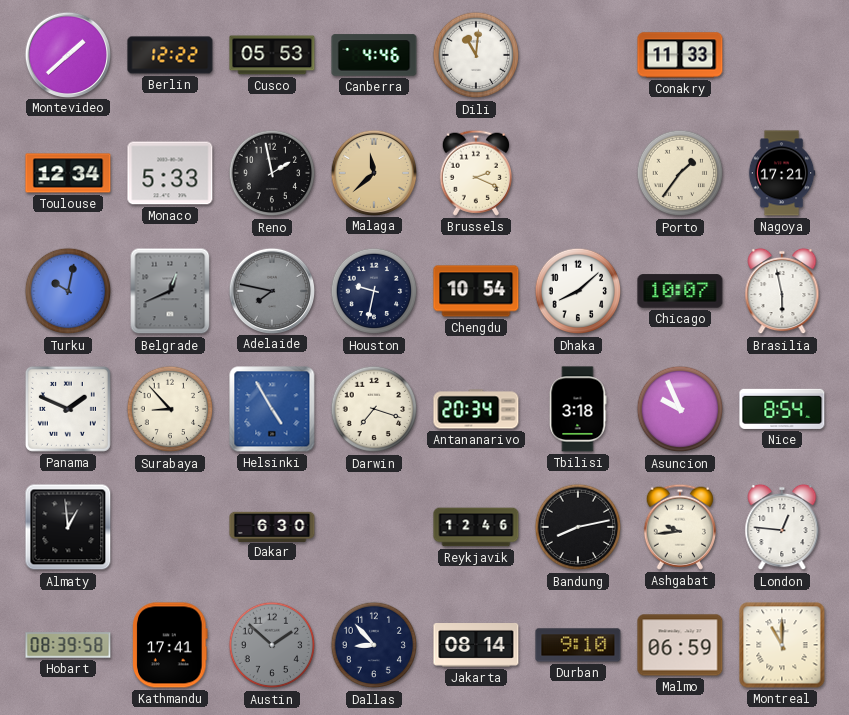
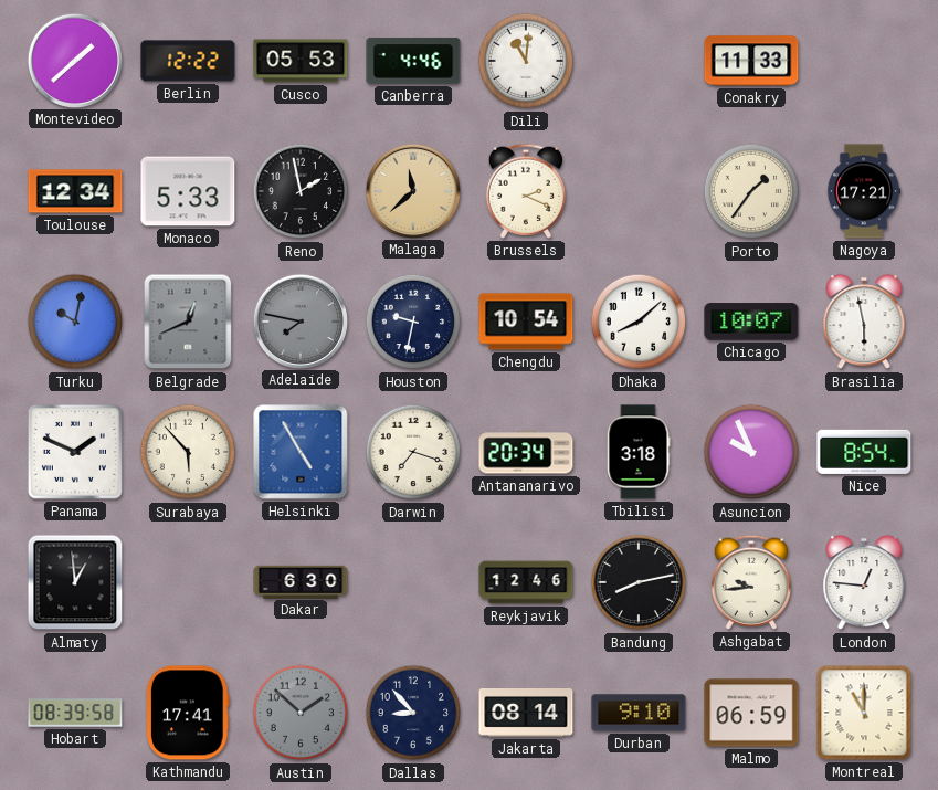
Surabaya: 8:53 -> 5:53 (188, 452)
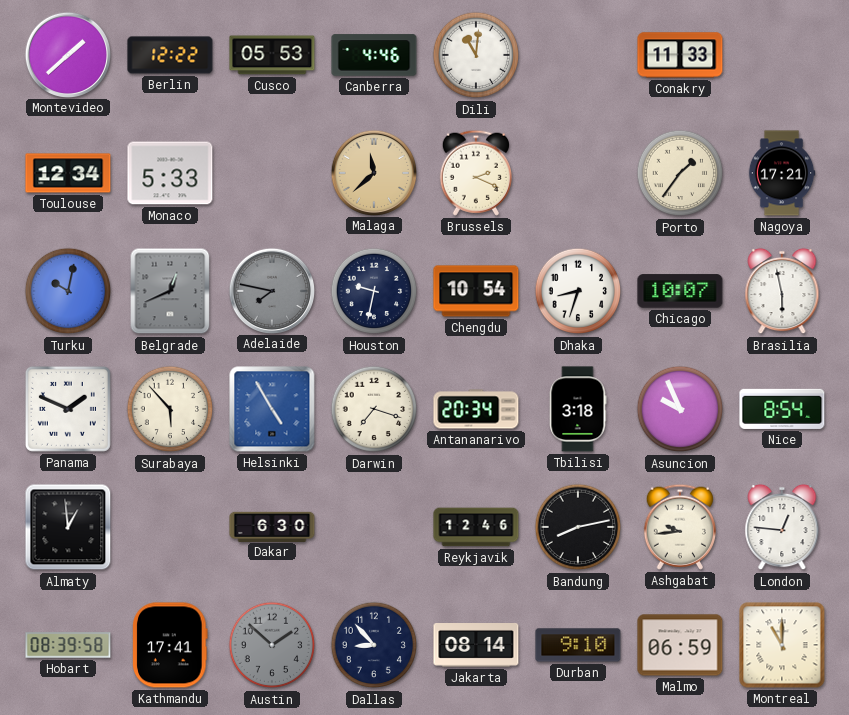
Reno: 1:58 -> none (301, 191)
Dhaka: 8:08 -> 8:33 (578, 291)
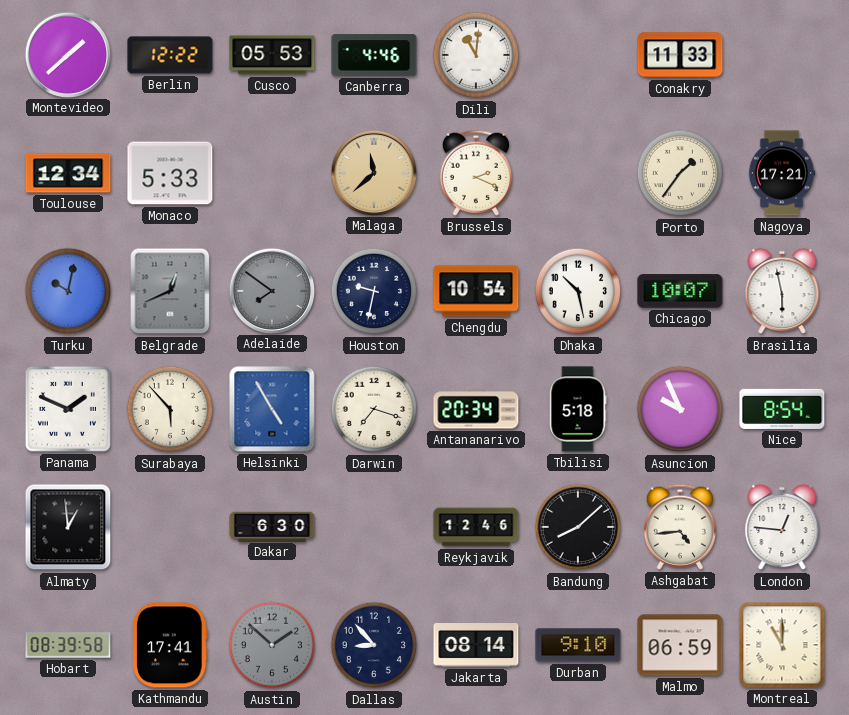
Adelaide: 7:47 -> 7:51 (271, 290)
Dhaka: 8:33 -> 10:28 (578, 291)
Tbilisi: 3:18 -> 5:18 (578, 409)
Bandung: 8:13 -> 8:08 (578, 527)
Ashgabat: 9:44 -> 4:44 (680, 527)
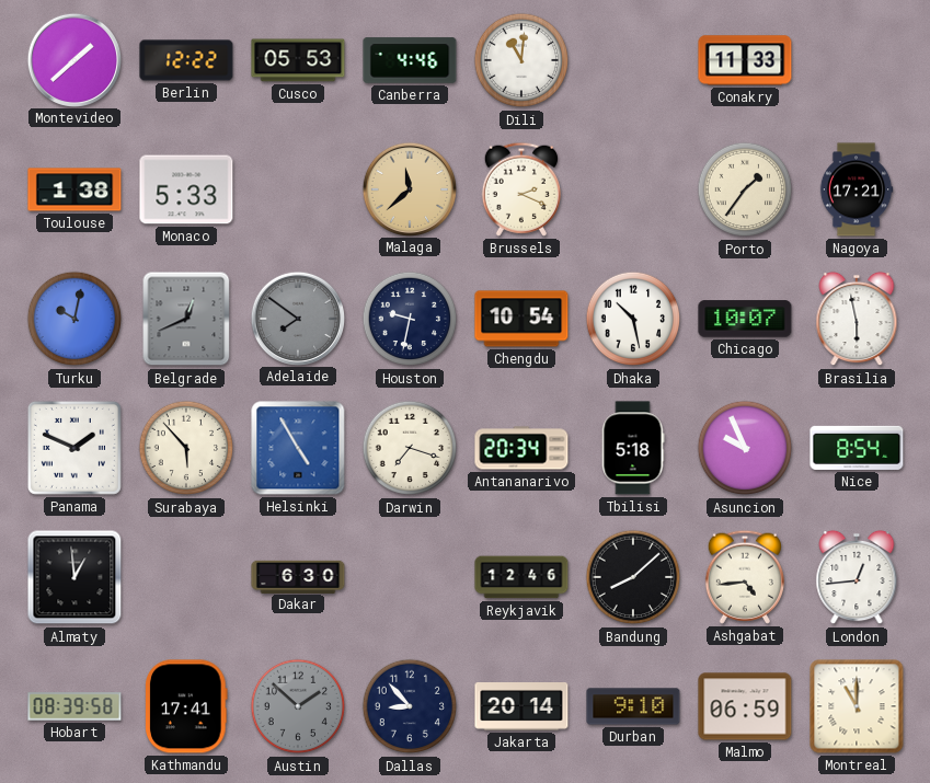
Toulouse: 12:34 -> 1:38 (74, 189)
London: 12:46 -> 12:44 (857, 577)
Jakarta: 08:14 -> 20:14 (521, 707)
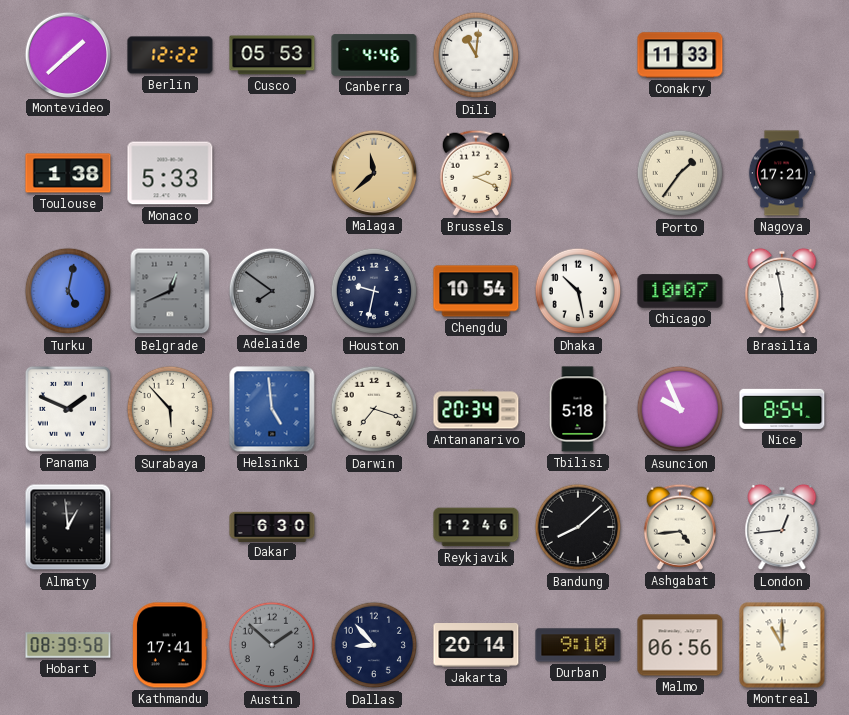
Turku: 10:02 -> 5:02 (68, 291)
Helsinki: 4:55 -> 4:59 (272, 409)
Malmo: 06:59 -> 06:56 (680, 645)
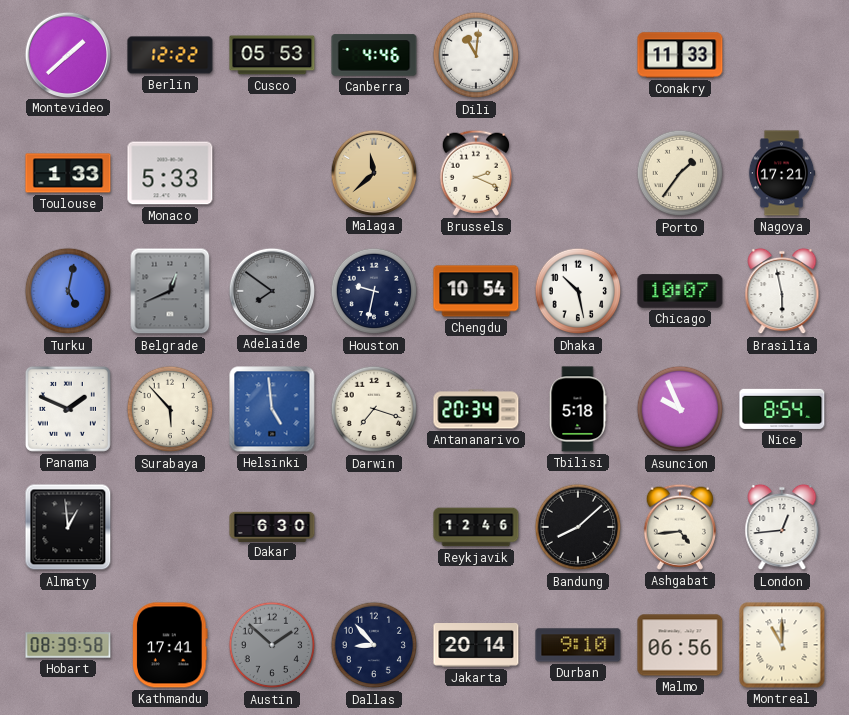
Toulouse: 1:38 -> 1:33 (68, 173)
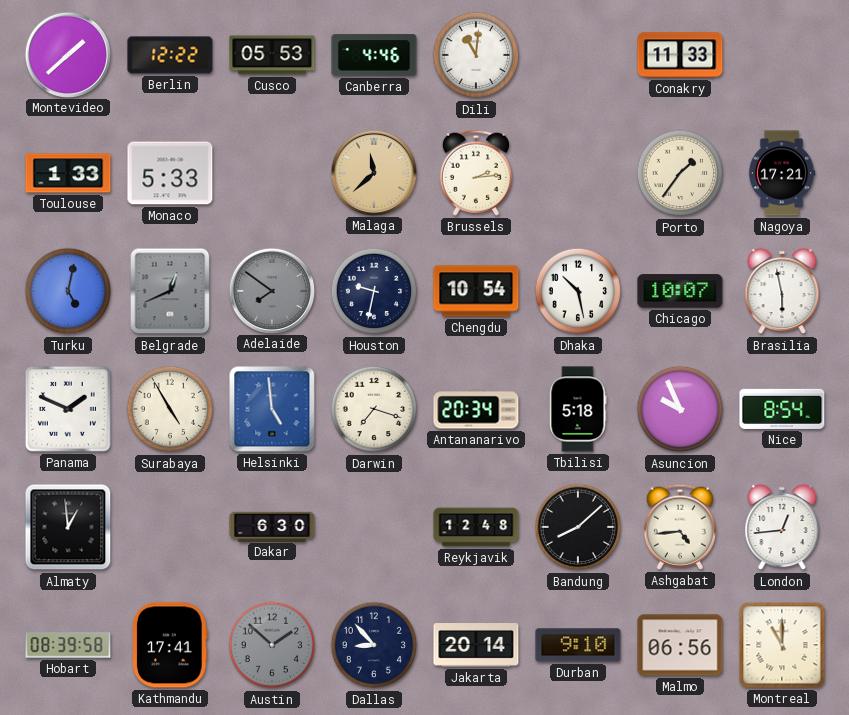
Brussels: 2:19 -> 2:14 (476, 173)
Surabaya: 5:53 -> 4:55 (170, 409)
Reykjavik: 12:46 -> 12:48 (476, 527)
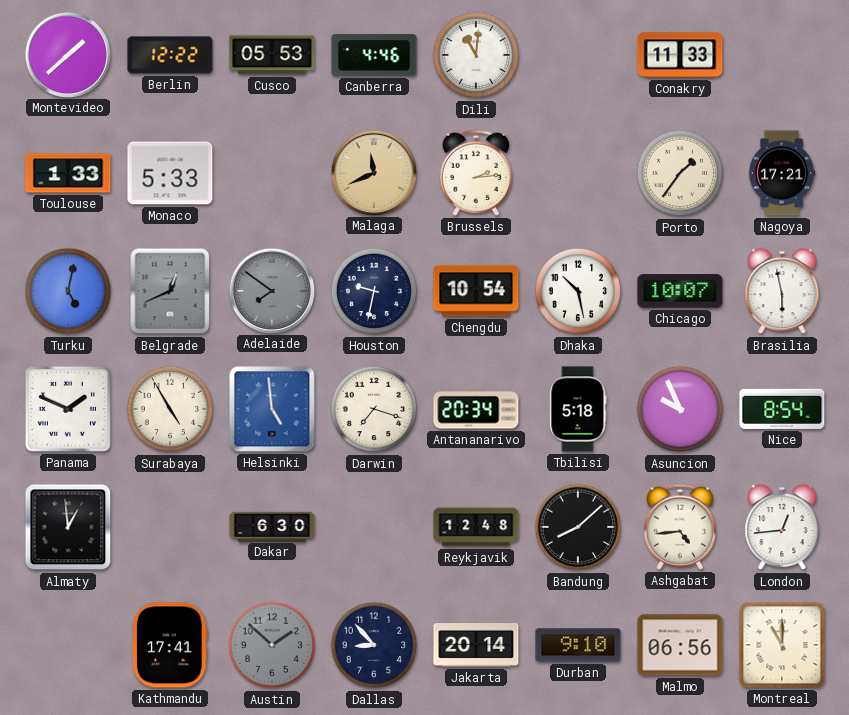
Malaga: 11:38 -> 11:41 (373, 172)
Hobart: 08:39 -> none (68, 645)
